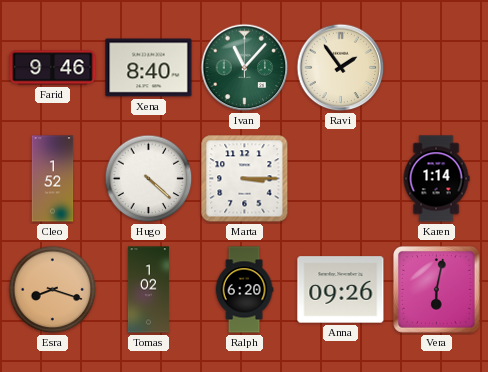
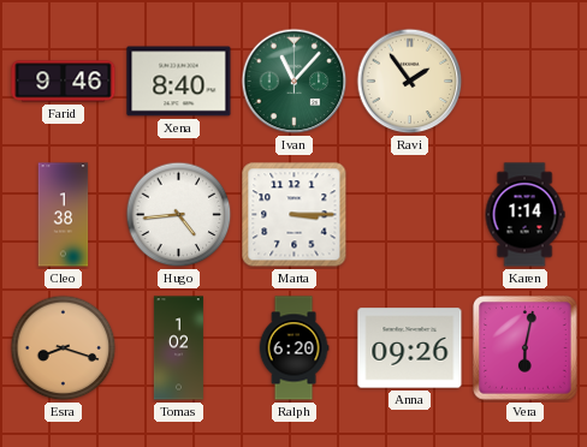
Cleo: 1:52 -> 1:38 (64, 215)
Hugo: 4:22 -> 4:44 (179, 215)
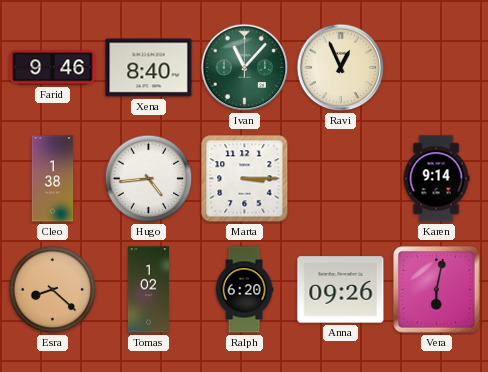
Ravi: 1:54 -> 12:56 (341, 68)
Karen: 1:14 -> 9:14 (436, 179)
Esra: 8:18 -> 8:22 (53, 290)
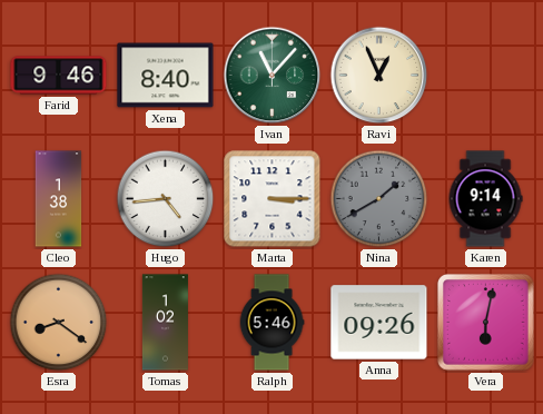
Nina: none -> 1:40 (379, 199)
Esra: 8:22 -> 8:21 (59, 323)
Ralph: 6:20 -> 5:46 (271, 323)
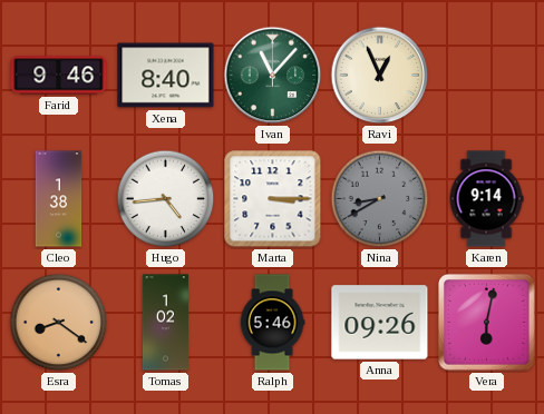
Nina: 1:40 -> 8:40 (380, 199)
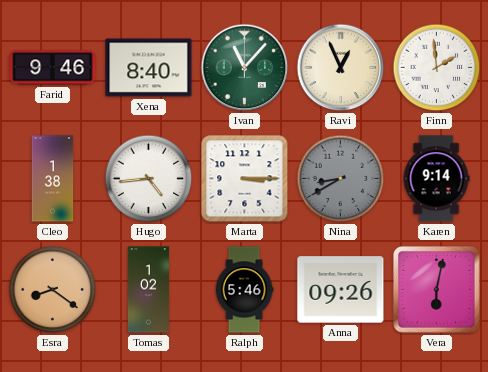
Finn: none -> 1:59 (437, 68)
